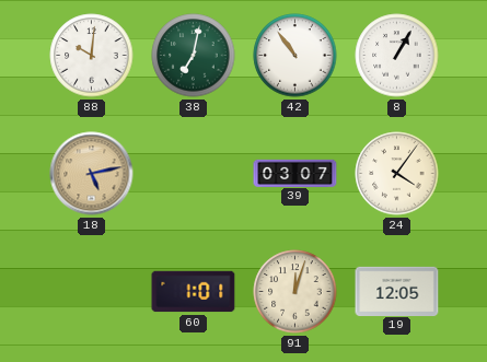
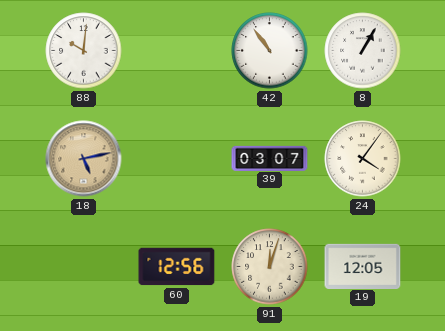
38: 7:02 -> none (194, 56)
60: 1:01 -> 12:56 (177, 267)
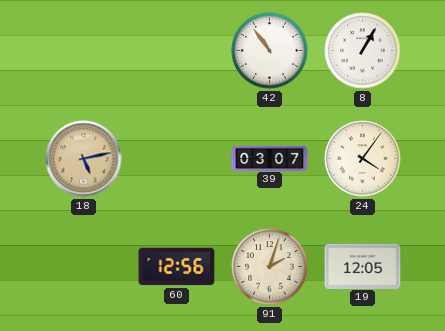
88: 10:01 -> none (84, 51)
91: 12:03 -> 2:03 (270, 267)
